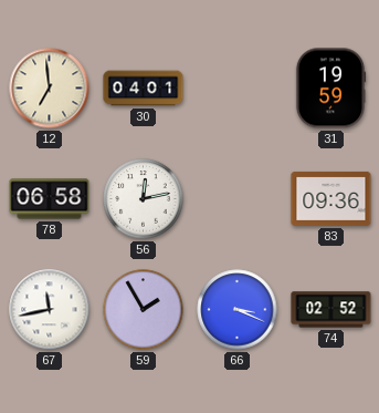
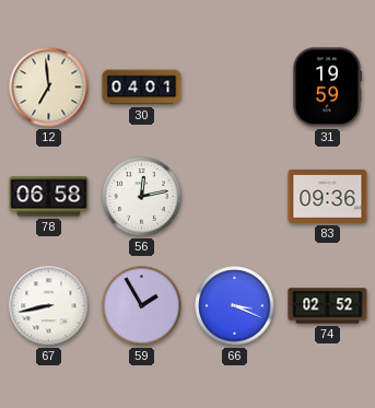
67: 11:43 -> 8:43 (49, 306)
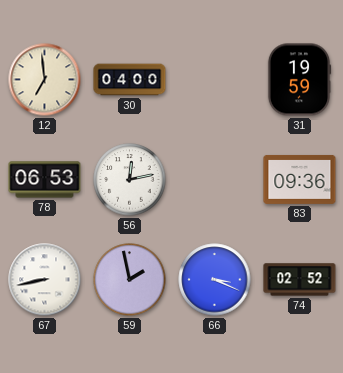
30: 04:01 -> 04:00 (130, 80)
78: 06:58 -> 06:53 (45, 180)
59: 1:55 -> 1:58 (130, 280)
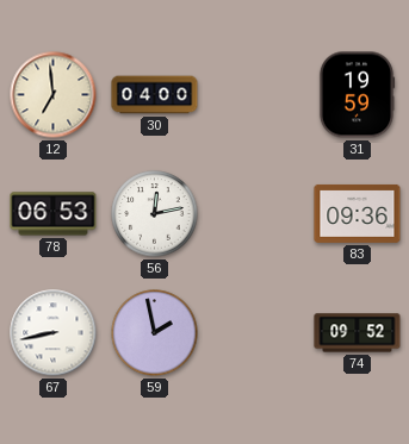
66: 3:19 -> none (215, 280)
74: 02:52 -> 09:52 (358, 333)
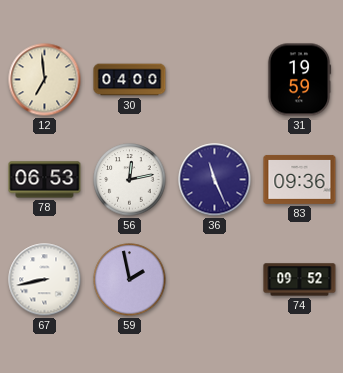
36: none -> 11:26 (215, 180)
